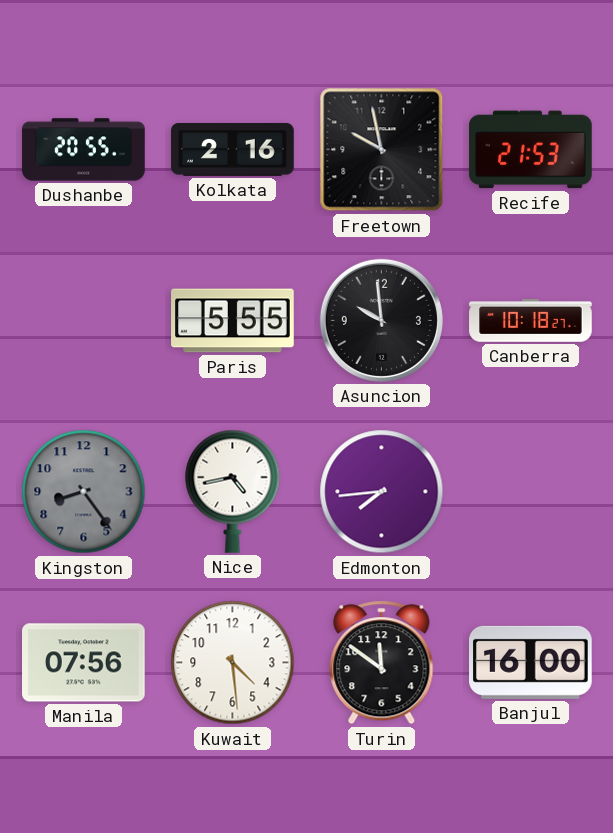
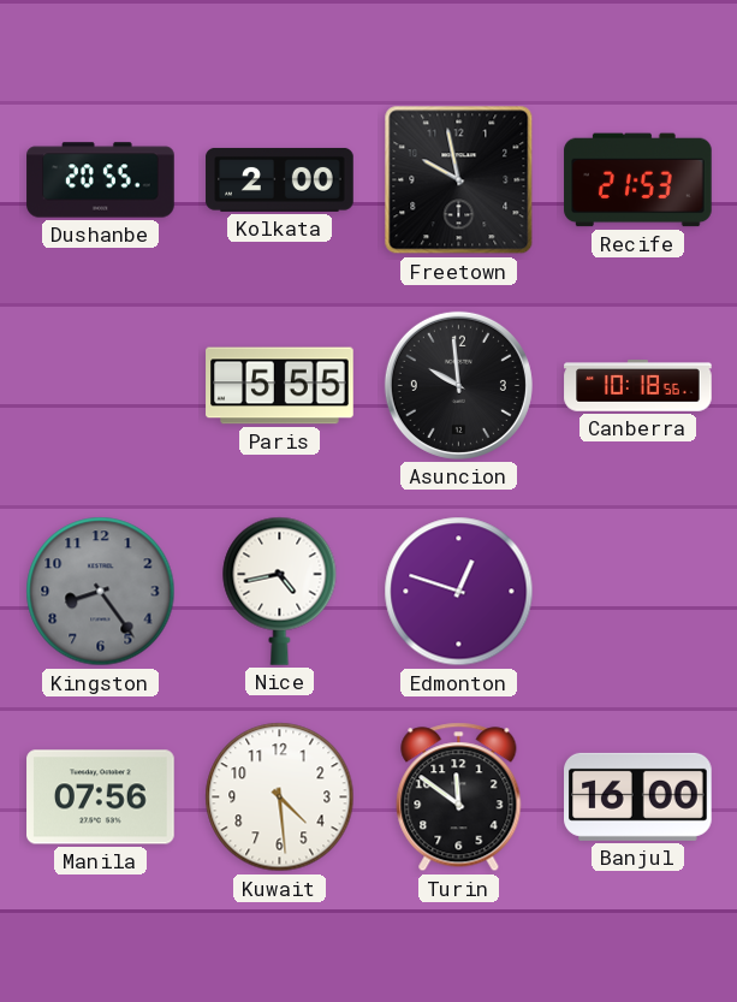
Kolkata: 2:16 -> 2:00 (280, 179)
Canberra: 10:18:27 -> 10:18:56 (638, 386)
Edmonton: 7:44 -> 12:48 (459, 592)
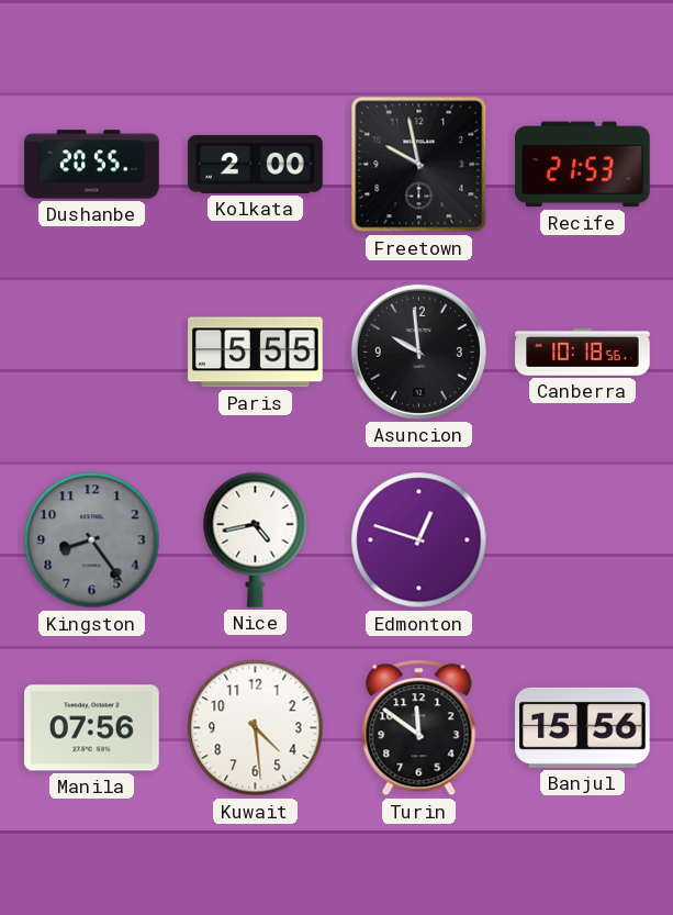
Banjul: 16:00 -> 15:56 (583, 727)
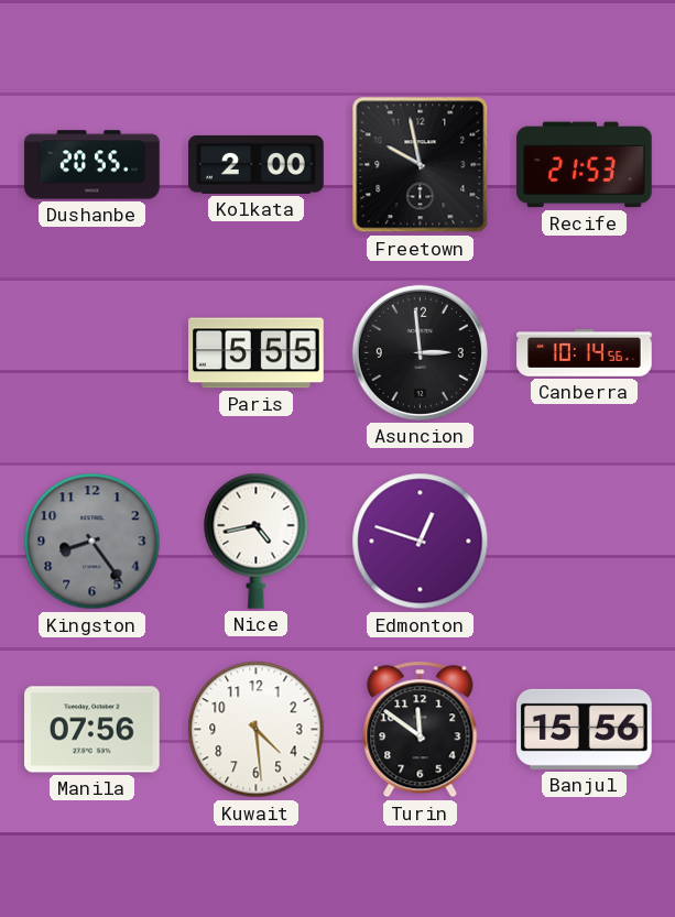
Asuncion: 9:59 -> 2:59 (420, 352)
Canberra: 10:18 -> 10:14 (585, 353)
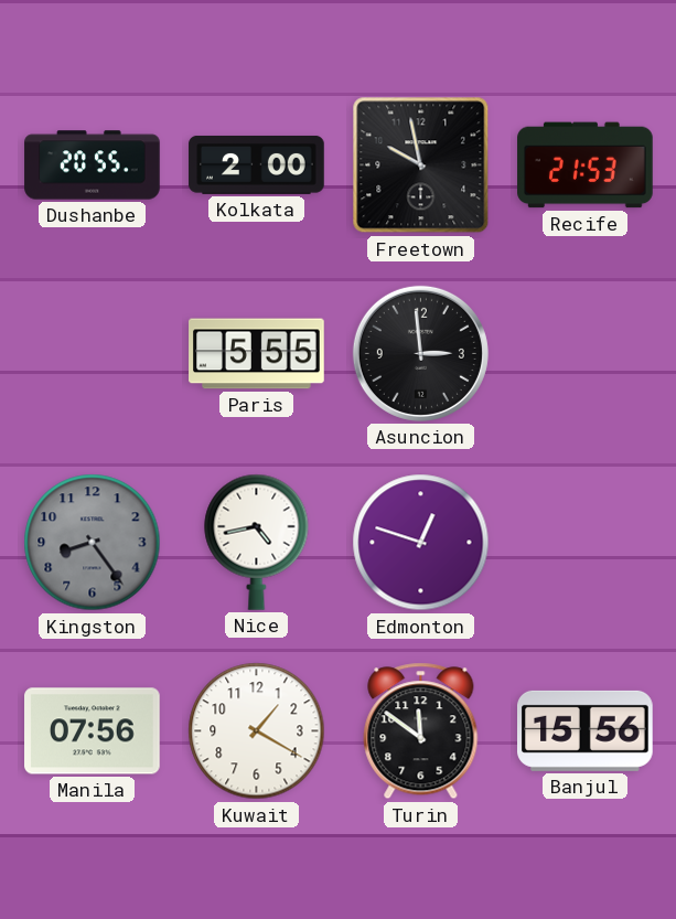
Canberra: 10:14 -> none (585, 353)
Kuwait: 4:29 -> 1:20 (257, 731)
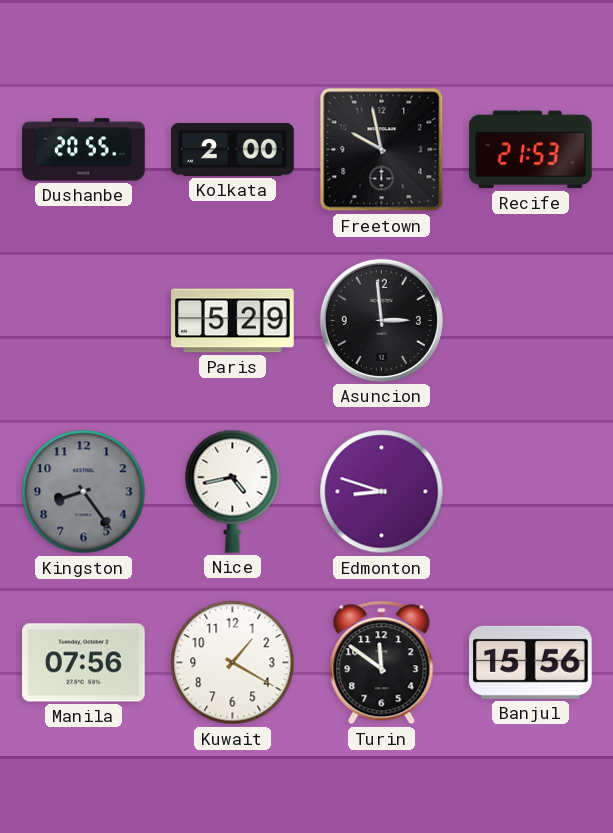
Paris: 5:55 -> 5:29 (233, 321)
Edmonton: 12:48 -> 8:48 (382, 492)
